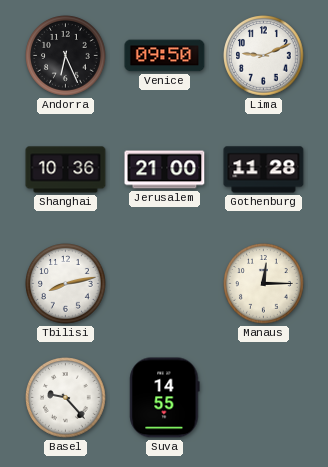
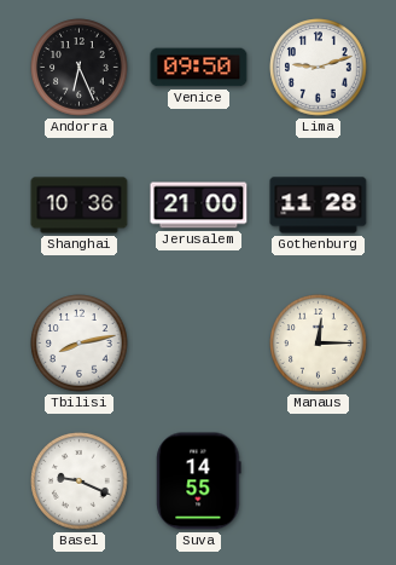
Lima: 9:11 -> 9:12 (319, 68)
Basel: 9:23 -> 9:19 (80, 482)
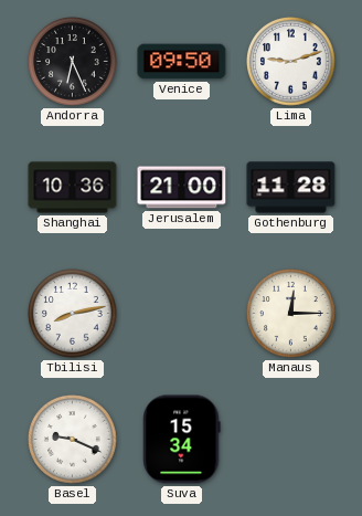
Suva: 14:55 -> 15:34 (182, 440)
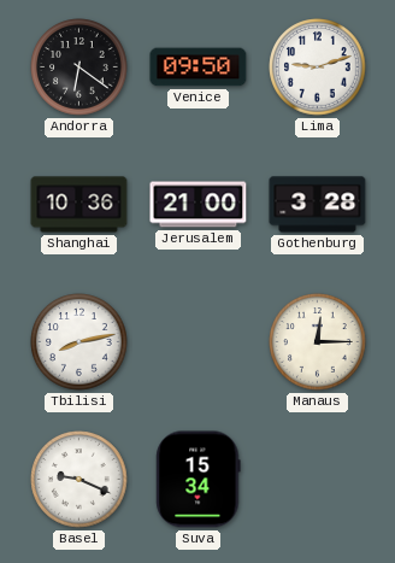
Andorra: 6:26 -> 6:21 (79, 68)
Gothenburg: 11:28 -> 3:28 (318, 205)
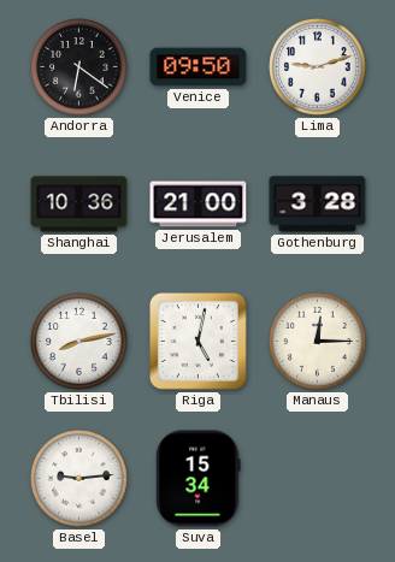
Riga: none -> 5:02 (197, 341)
Basel: 9:19 -> 9:14 (79, 479)
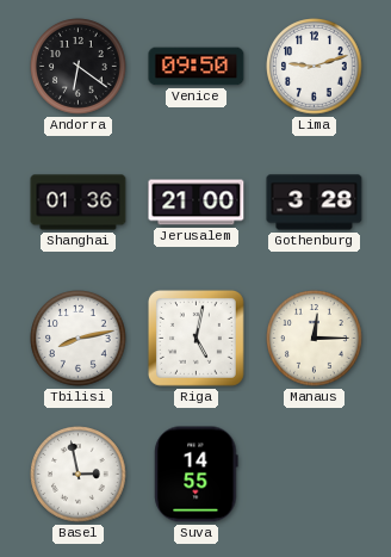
Shanghai: 10:36 -> 01:36 (79, 203)
Basel: 9:14 -> 2:58 (79, 475)
Suva: 15:34 -> 14:55 (197, 475)
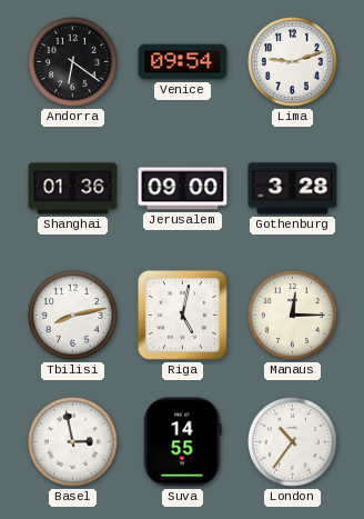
Venice: 09:50 -> 09:54 (183, 62)
Jerusalem: 21:00 -> 09:00 (183, 189)
London: none -> 10:36 (293, 442)
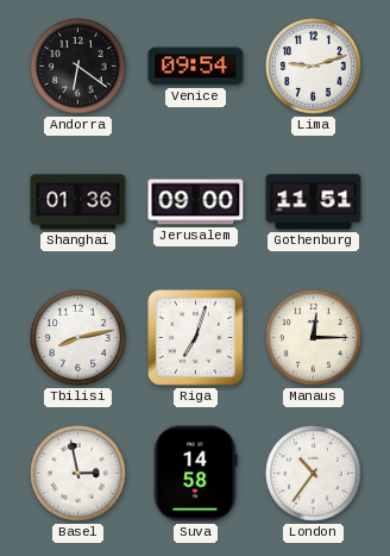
Gothenburg: 3:28 -> 11:51 (314, 202)
Riga: 5:02 -> 7:03 (195, 337)
Suva: 14:55 -> 14:58 (196, 474)
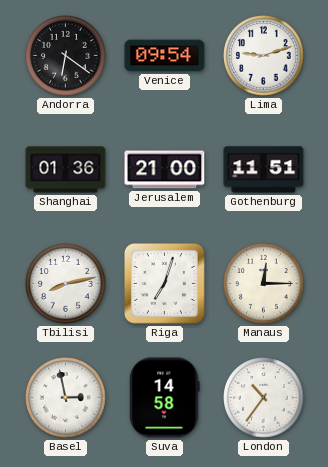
Jerusalem: 09:00 -> 21:00 (165, 170)
